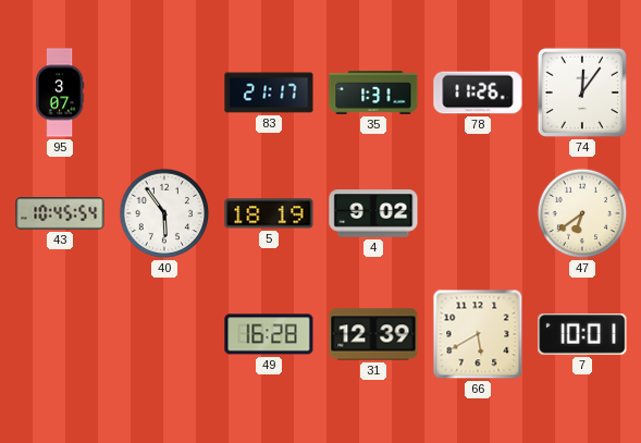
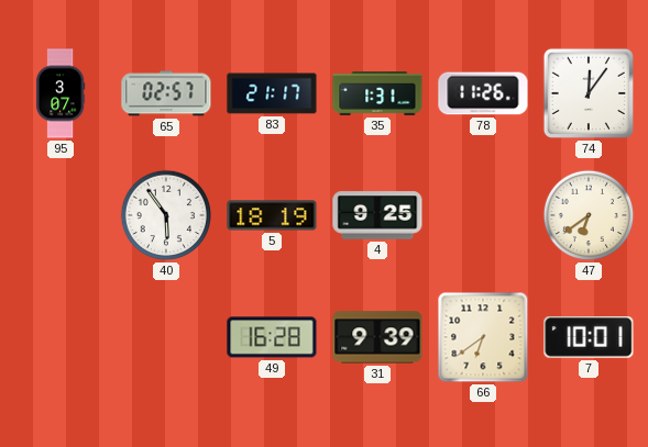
65: none -> 02:57 (166, 93)
43: 10:45 -> none (60, 213)
4: 9:02 -> 9:25 (377, 215)
31: 12:39 -> 9:39 (377, 337)
66: 5:40 -> 6:39 (483, 337)
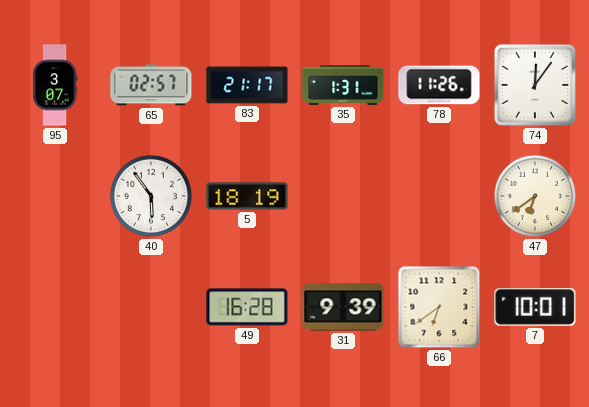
4: 9:25 -> none (377, 215)
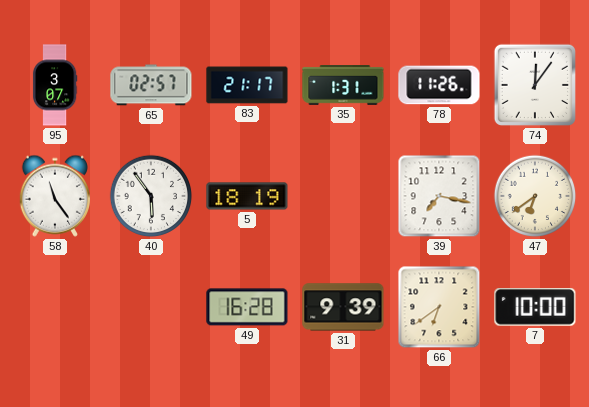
58: none -> 11:24 (54, 196)
39: none -> 7:17 (439, 196)
7: 10:01 -> 10:00 (535, 307)
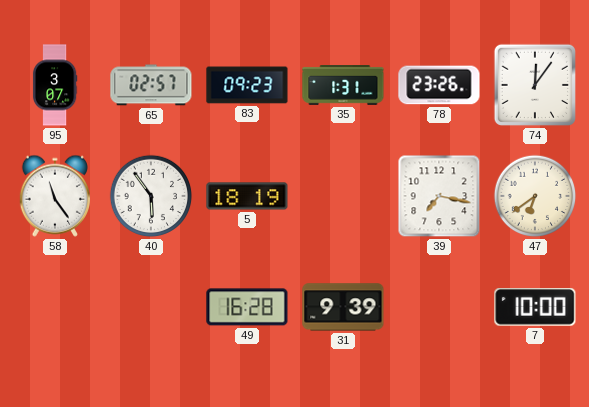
83: 21:17 -> 09:23 (247, 85)
78: 11:26 -> 23:26 (439, 85)
66: 6:39 -> none (439, 307)
